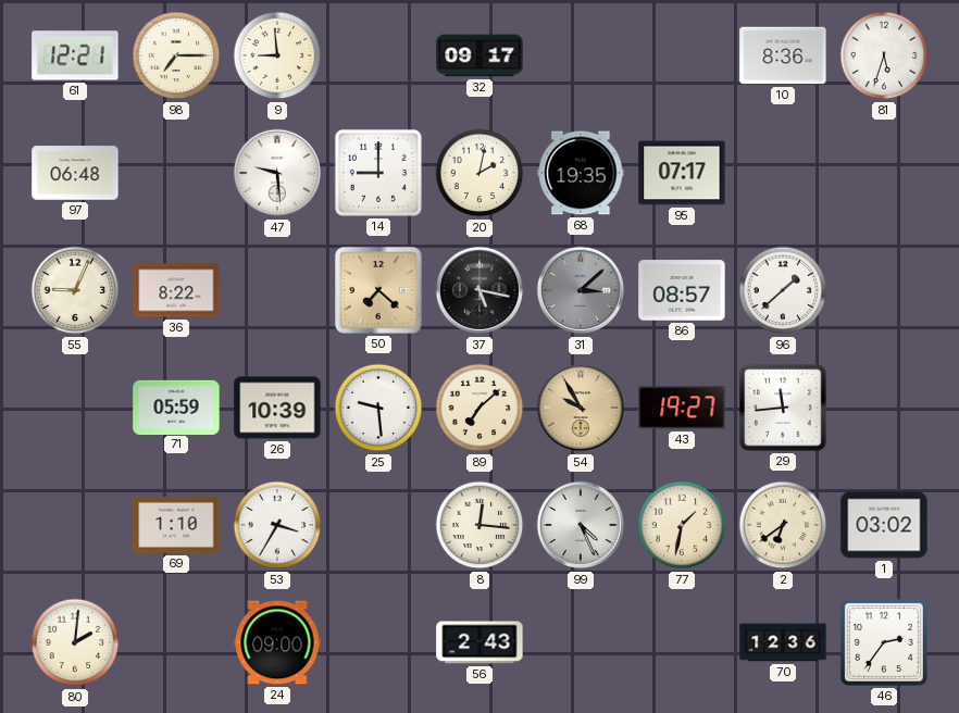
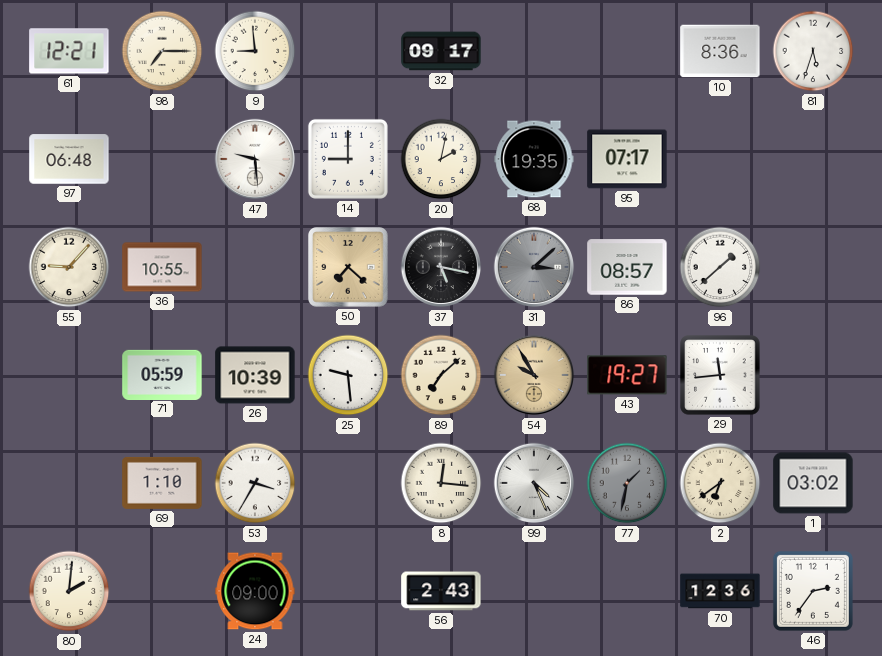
55: 9:04 -> 9:07 (69, 267)
36: 8:22 -> 10:55 (162, 267)
77 dial: cream -> grey (627, 483)
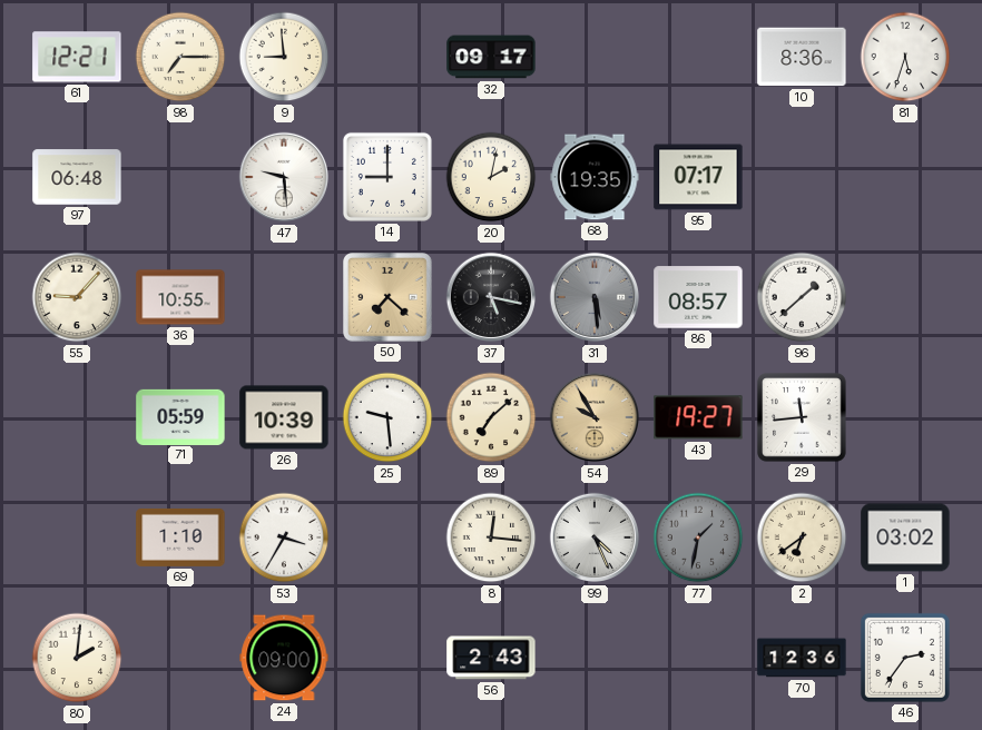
31: 3:08 -> 5:29 (595, 297)
